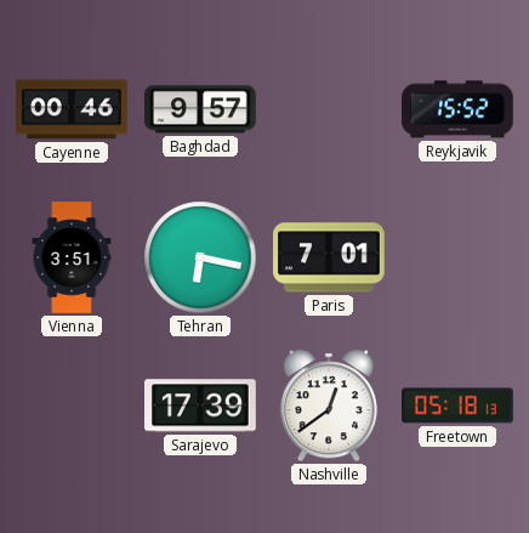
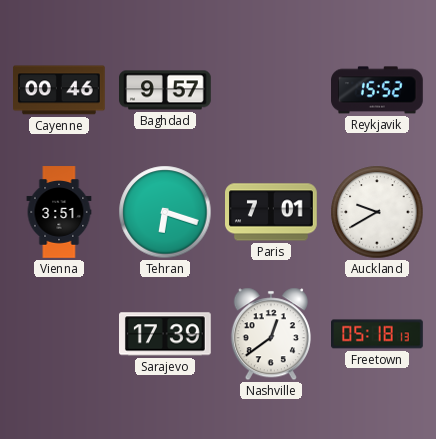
Tehran: 6:17 -> 6:18 (165, 212)
Auckland: none -> 9:40 (377, 212)
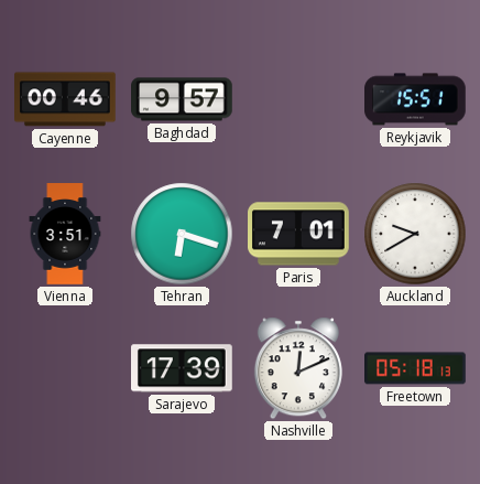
Reykjavik: 15:52 -> 15:51 (416, 99)
Nashville: 12:39 -> 12:11 (298, 368)
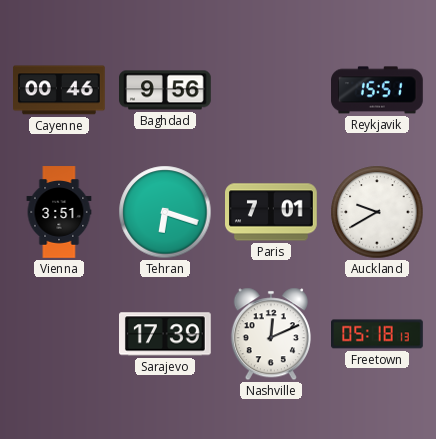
Baghdad: 9:57 -> 9:56 (166, 90)
